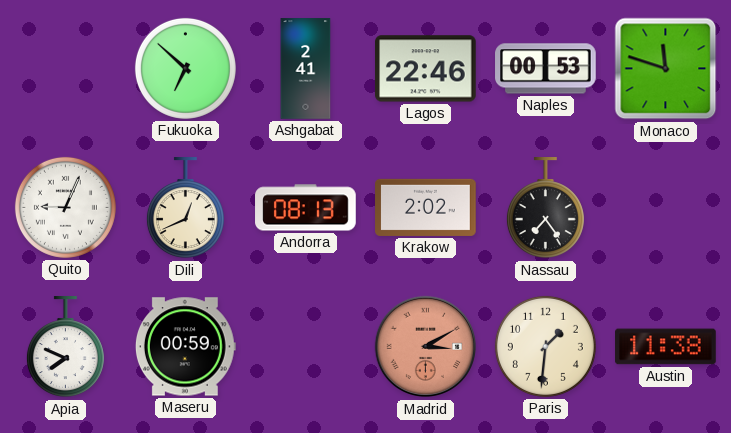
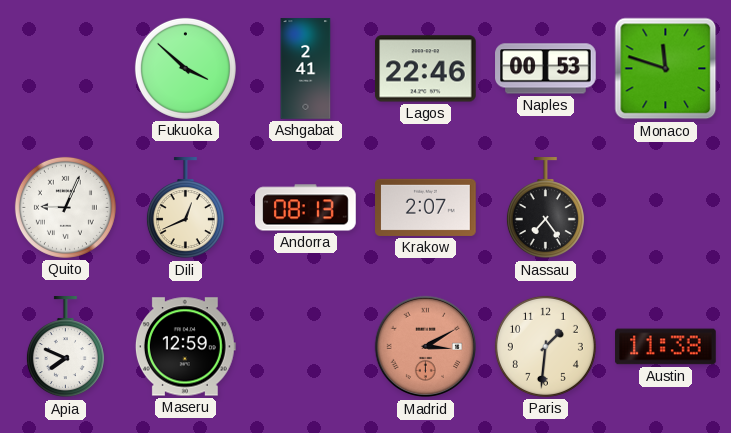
Fukuoka: 6:52 -> 3:52 (185, 68)
Krakow: 2:02 -> 2:07 (426, 207)
Maseru: 00:59 -> 12:59 (185, 347)
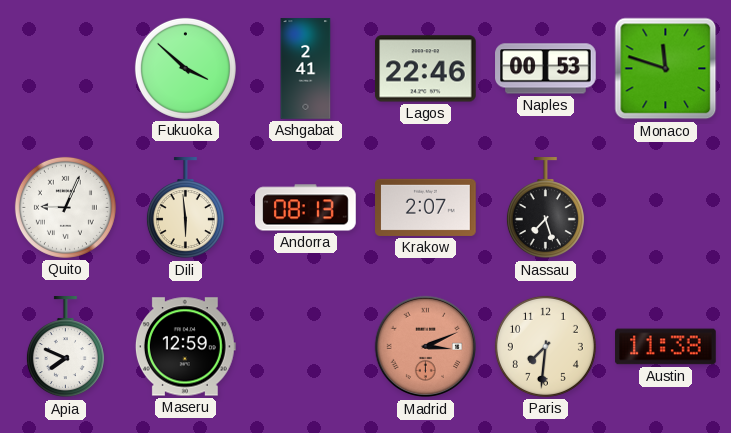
Dili: 12:41 -> 5:59 (185, 208)
Nassau: 7:24 -> 7:27 (545, 208)
Madrid: 3:10 -> 3:11 (426, 347)
Paris: 1:31 -> 7:31 (545, 346)
